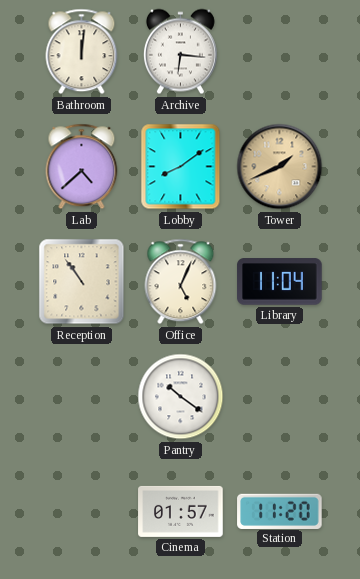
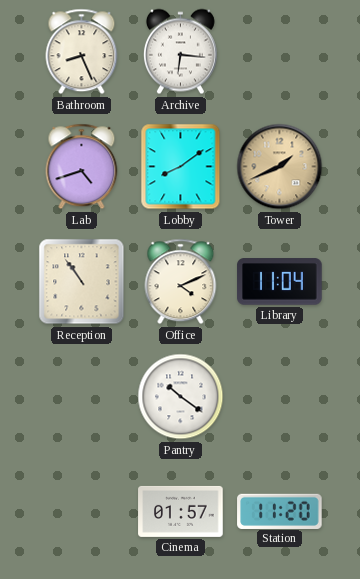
Bathroom: 12:01 -> 8:26 (82, 52)
Lab: 4:38 -> 4:42 (82, 167)
Office: 5:04 -> 4:11 (181, 282)
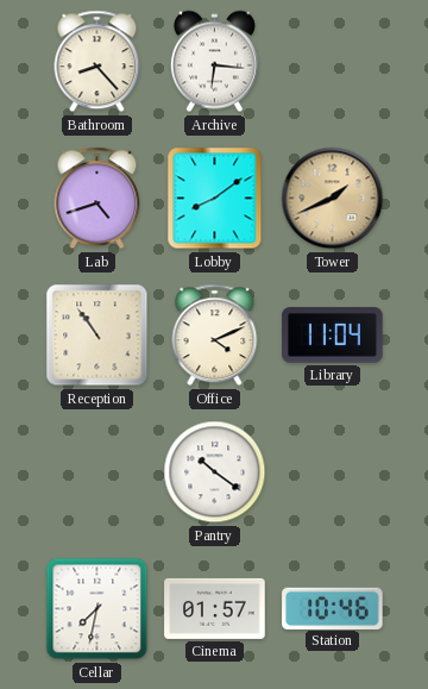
Bathroom: 8:26 -> 8:23 (97, 62)
Cellar: none -> 7:32 (97, 609)
Station: 11:20 -> 10:46 (333, 608)
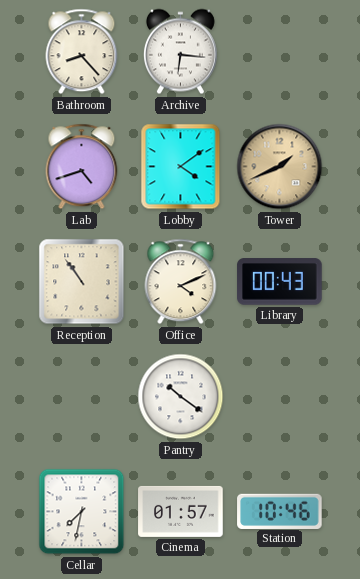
Lobby: 8:09 -> 4:09 (181, 167)
Library: 11:04 -> 00:43 (280, 282)
